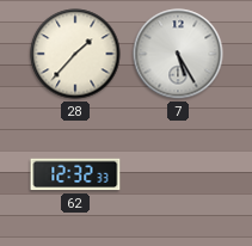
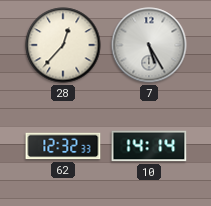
28: 1:37 -> 12:37 (63, 45)
10: none -> 14:14 (149, 146)
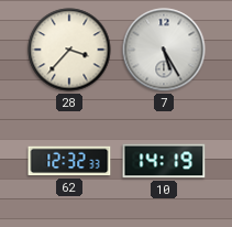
28: 12:37 -> 3:37 (69, 50)
10: 14:14 -> 14:19 (164, 161)
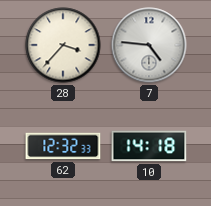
7: 5:25 -> 4:46 (149, 45)
10: 14:19 -> 14:18 (149, 146)
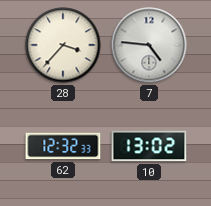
10: 14:18 -> 13:02 (149, 146)
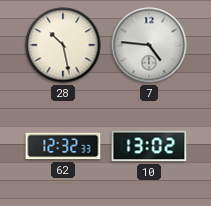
28: 3:37 -> 10:28 (63, 45)
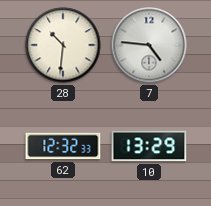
28: 10:28 -> 10:31 (63, 45)
10: 13:02 -> 13:29 (149, 146)
